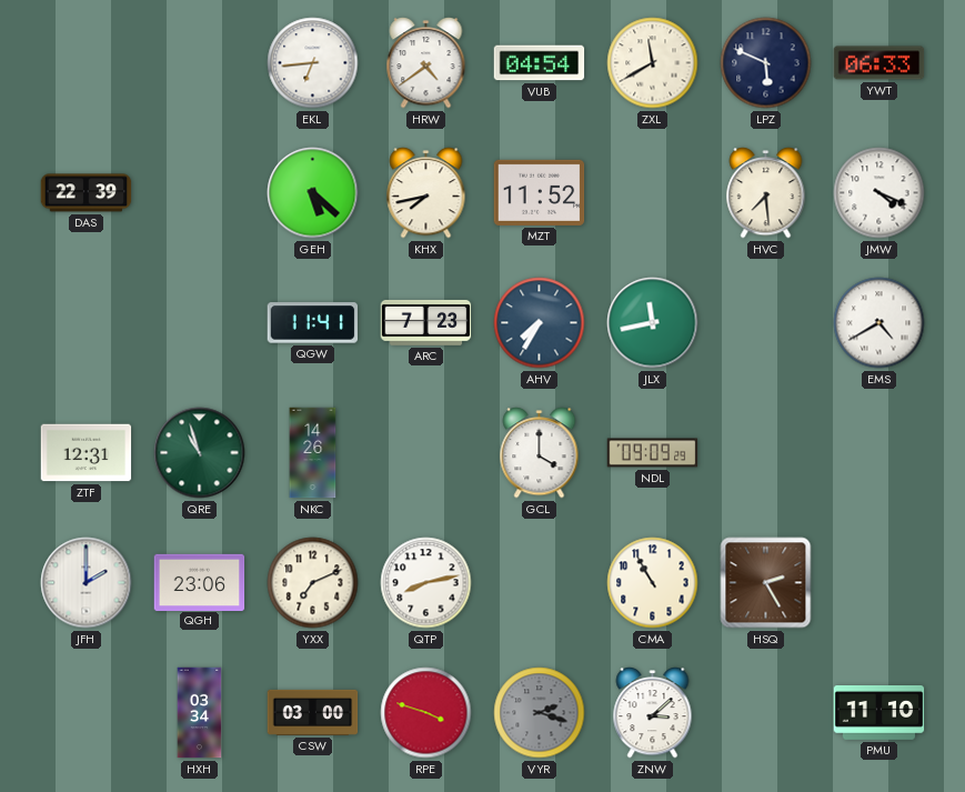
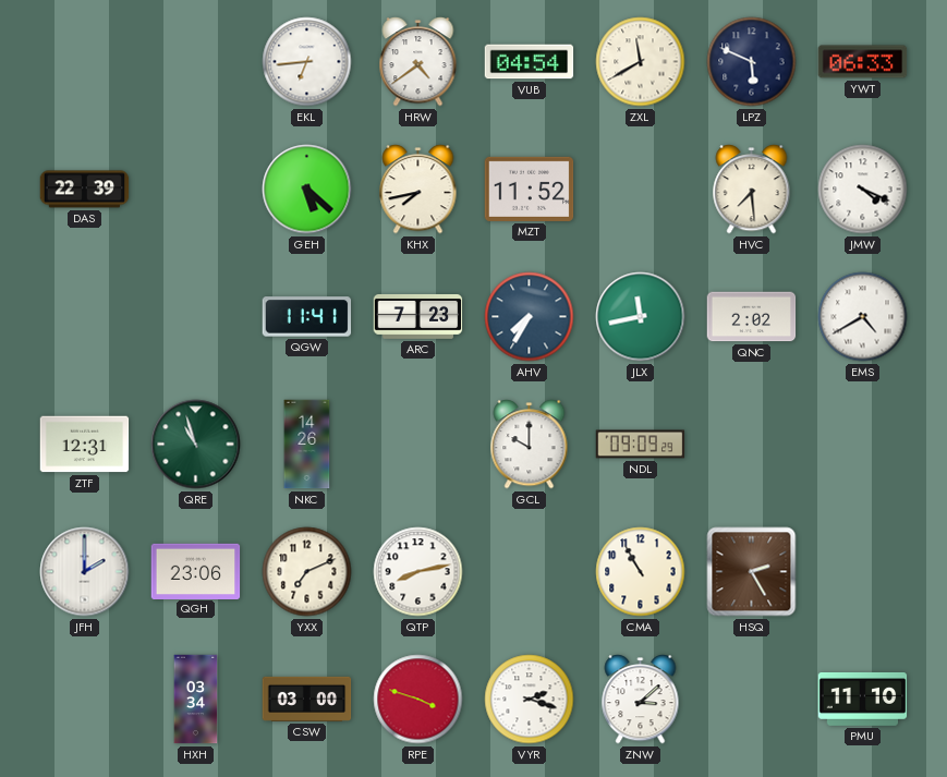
QNC: none -> 2:02 (752, 317)
GCL: 4:00 -> 10:00 (530, 445)
VYR dial: grey -> white (530, 700)
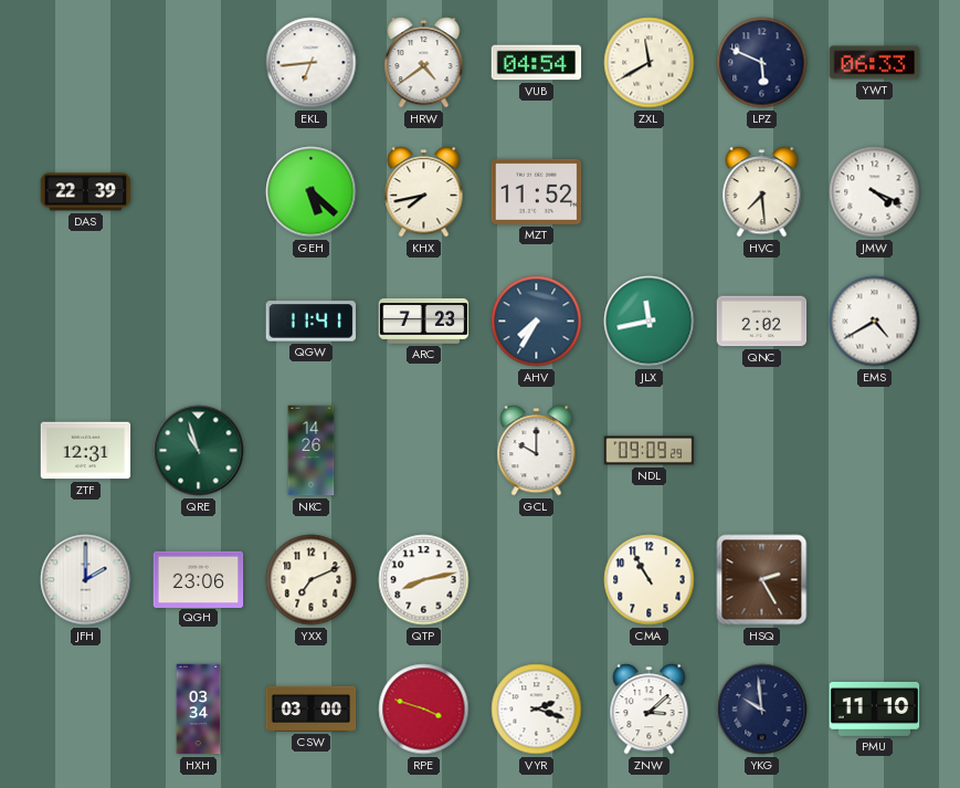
YKG: none -> 9:59 (762, 710)
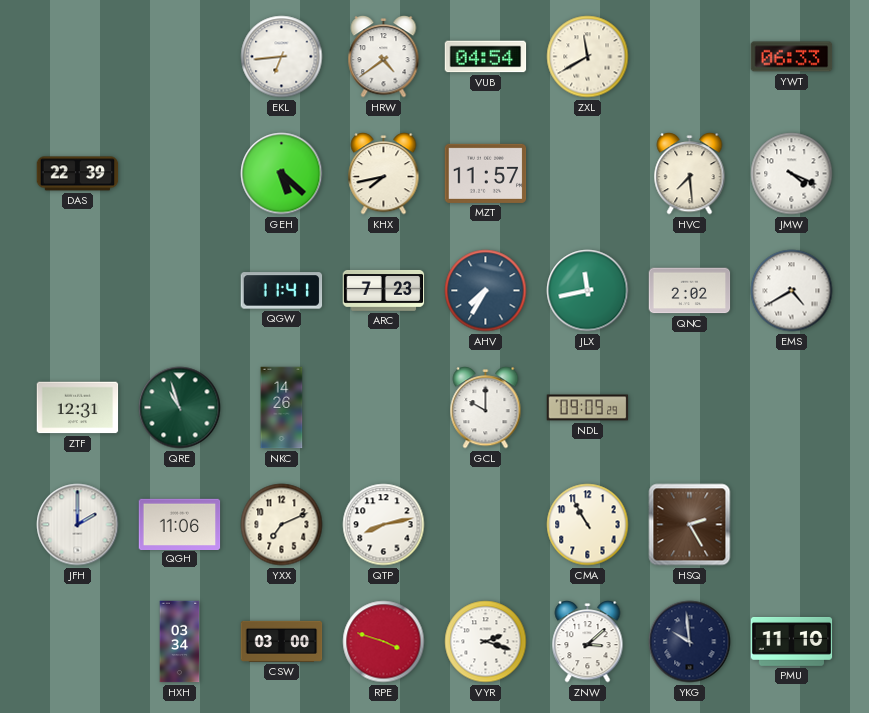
LPZ: 5:49 -> none (762, 63)
MZT: 11:52 -> 11:57 (486, 173)
QGH: 23:06 -> 11:06 (180, 524)
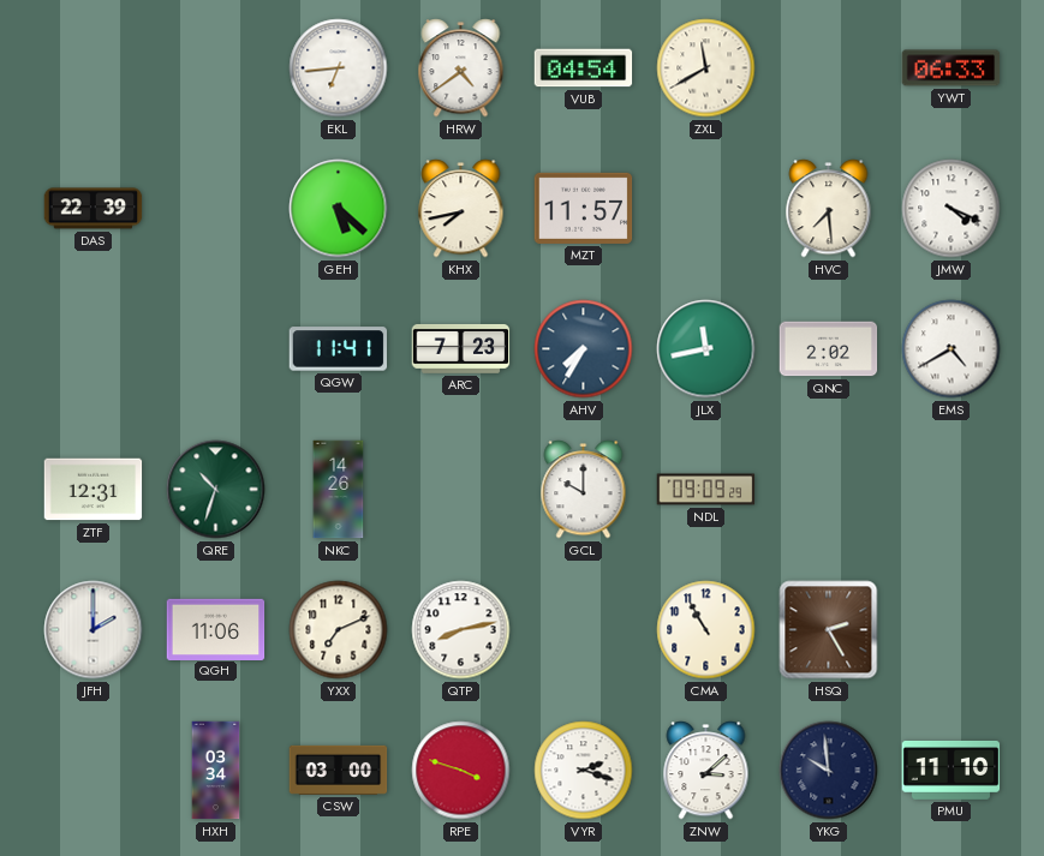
QRE: 10:57 -> 10:33 (216, 490)
